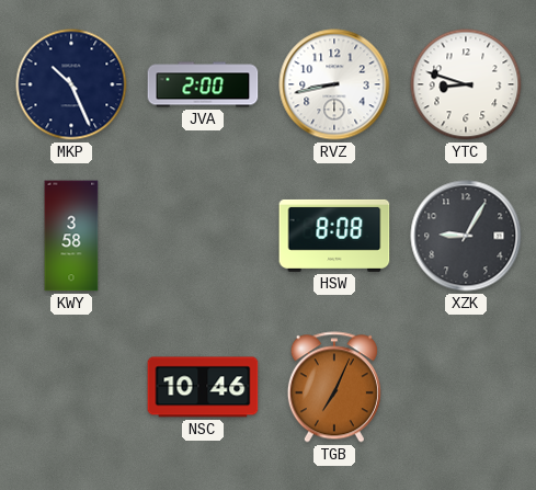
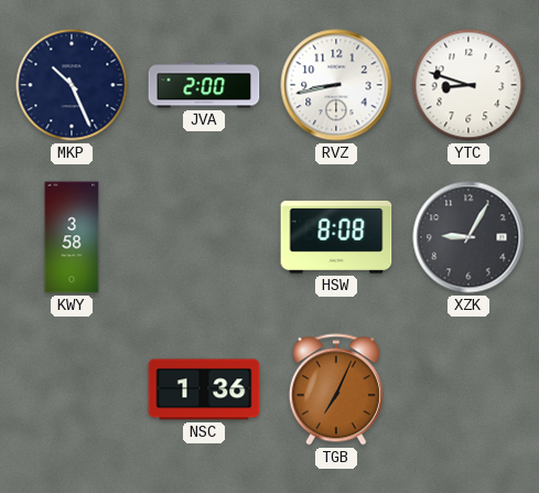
NSC: 10:46 -> 1:36 (204, 389)
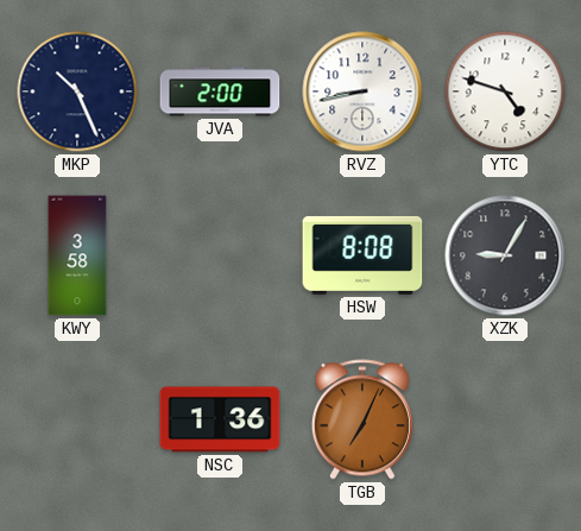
YTC: 8:48 -> 4:48 (505, 91)
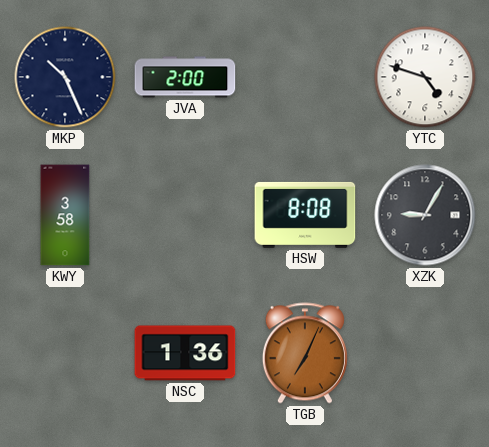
RVZ: 8:43 -> none (362, 91)
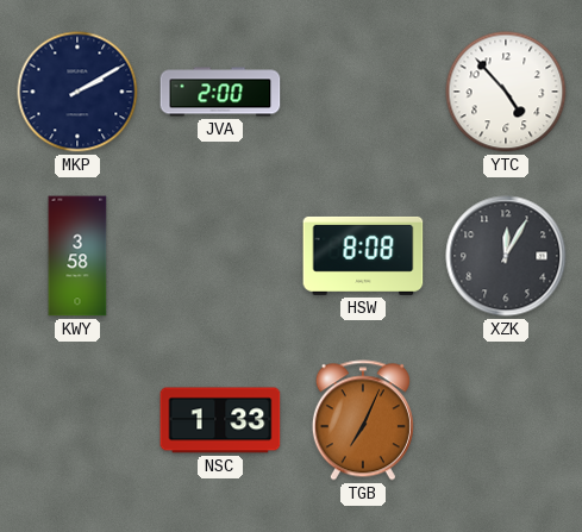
MKP: 10:26 -> 2:10 (77, 92)
YTC: 4:48 -> 4:53 (506, 92)
XZK: 9:05 -> 12:05 (506, 256)
NSC: 1:36 -> 1:33 (220, 420)
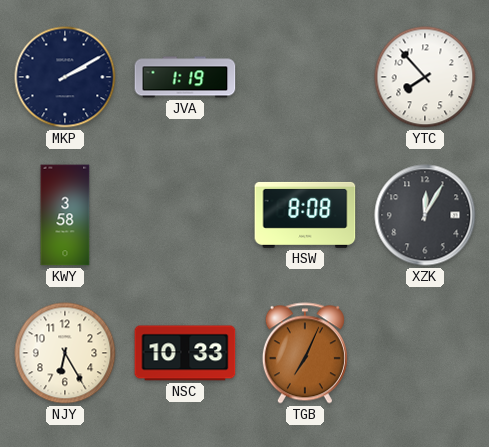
JVA: 2:00 -> 1:19 (185, 77)
YTC: 4:53 -> 7:53 (425, 77)
NJY: none -> 6:25 (65, 353)
NSC: 1:33 -> 10:33 (185, 353)
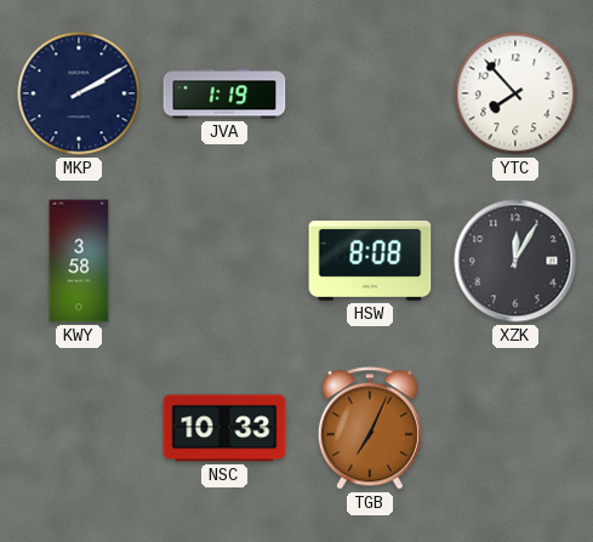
NJY: 6:25 -> none (65, 353)
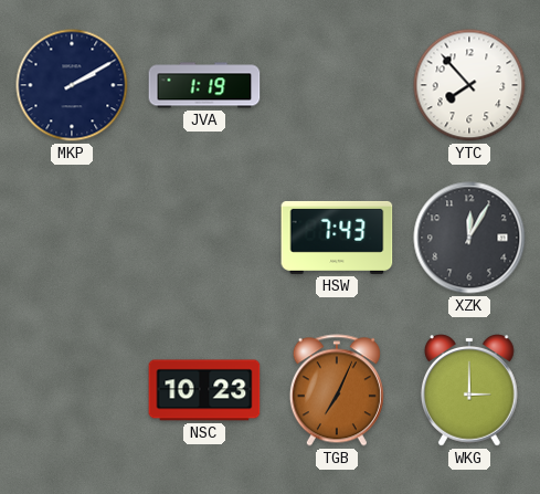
KWY: 3:58 -> none (79, 261)
HSW: 8:08 -> 7:43 (337, 238)
NSC: 10:33 -> 10:23 (204, 390)
WKG: none -> 3:00 (469, 391)
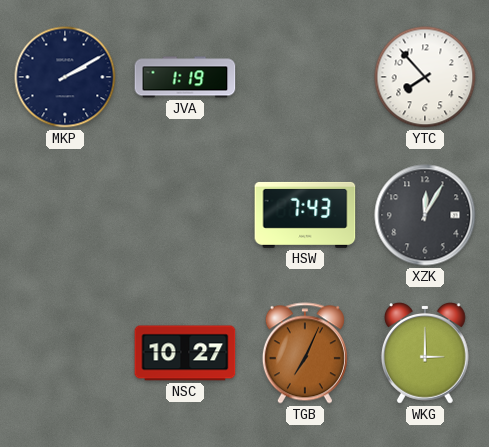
NSC: 10:23 -> 10:27 (185, 353)
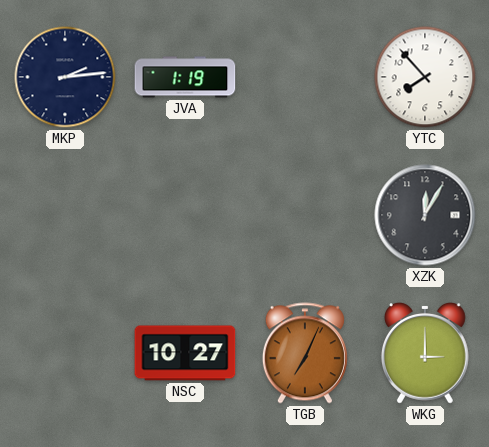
MKP: 2:10 -> 2:14 (65, 77)
HSW: 7:43 -> none (305, 215)
